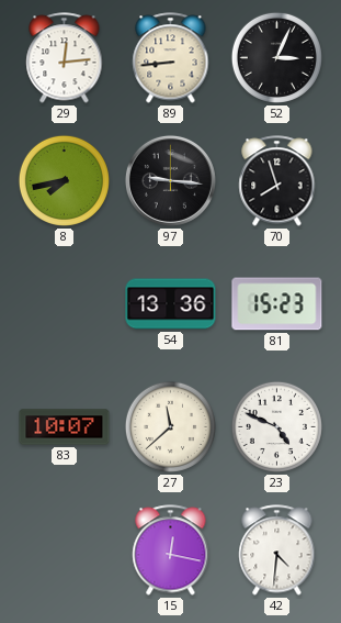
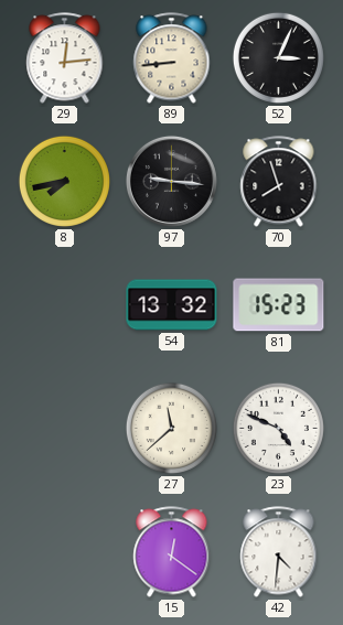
54: 13:36 -> 13:32 (172, 305)
83: 10:07 -> none (65, 427)
15: 12:17 -> 12:21 (172, 552)
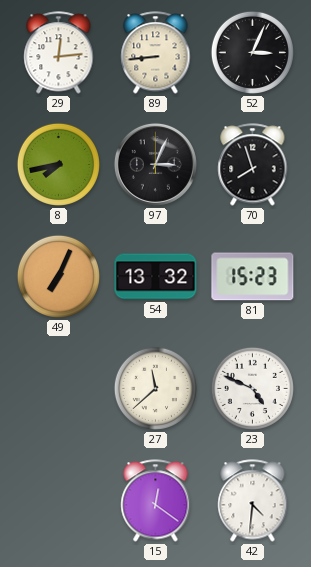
97: 9:16 -> 3:04 (155, 164)
49: none -> 7:04 (58, 276)
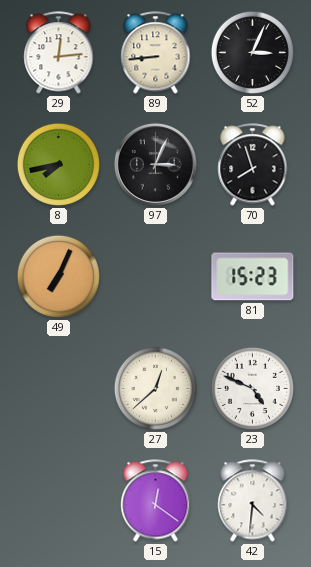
54: 13:32 -> none (156, 277)
27: 11:38 -> 12:38 (155, 388)
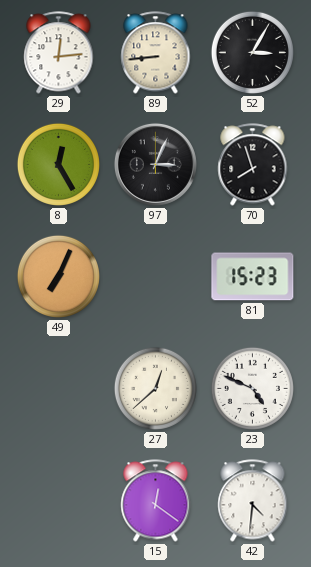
52: 3:04 -> 3:05 (252, 52)
8: 7:43 -> 12:25 (58, 164)
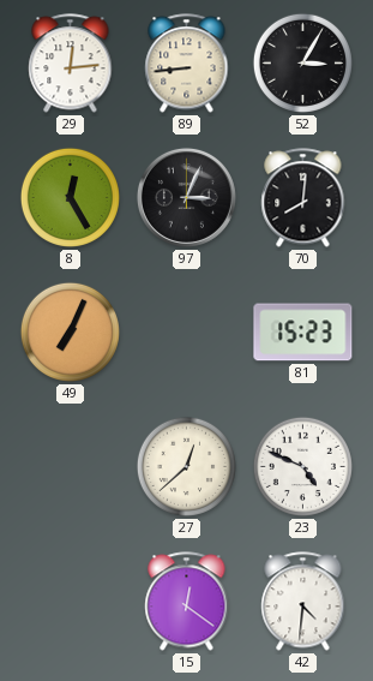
70: 7:57 -> 8:01 (303, 198)
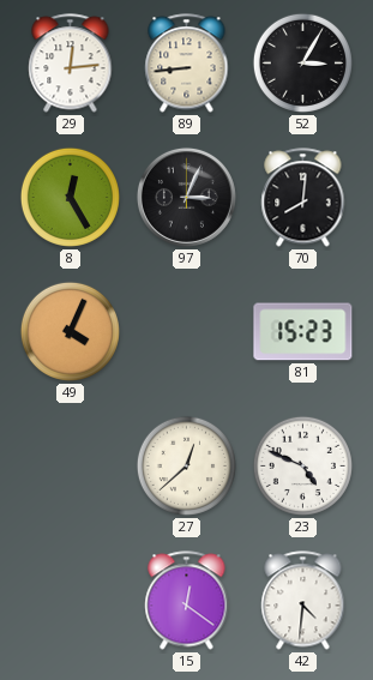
49: 7:04 -> 4:04 (70, 331)
